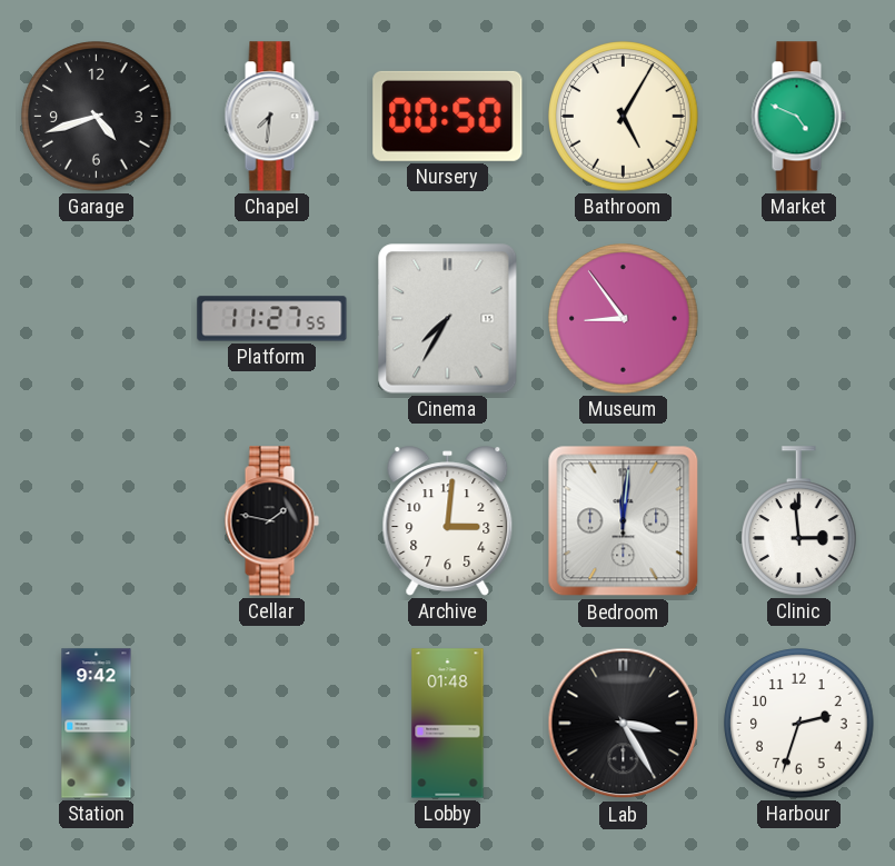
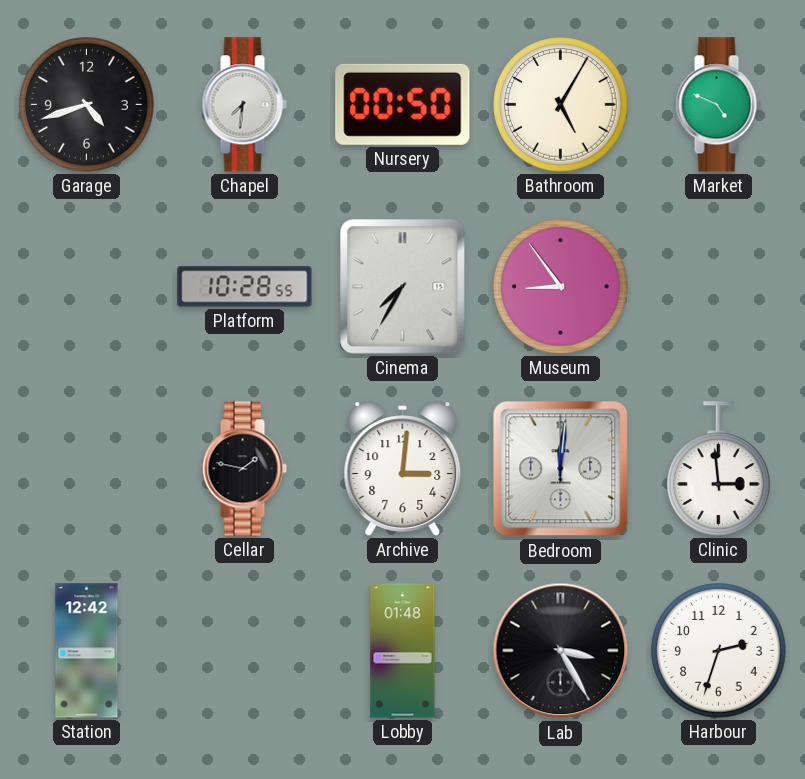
Platform: 11:27 -> 10:28 (245, 287)
Station: 9:42 -> 12:42 (87, 651)
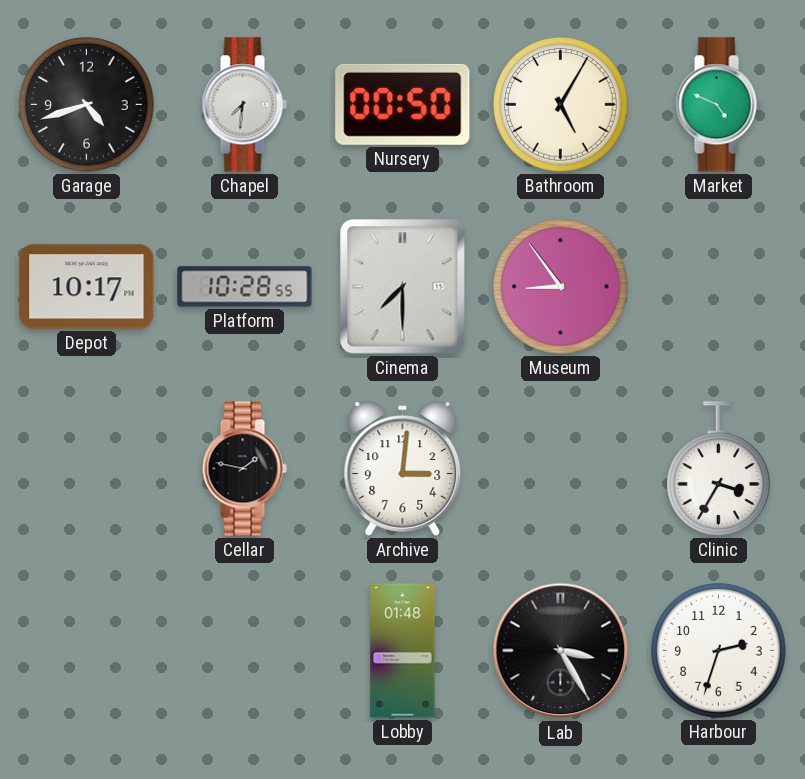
Depot: none -> 10:17 (87, 287)
Cinema: 7:35 -> 7:30 (403, 287)
Bedroom: 12:01 -> none (561, 469)
Clinic: 2:59 -> 3:35 (719, 469)
Station: 12:42 -> none (87, 651)
